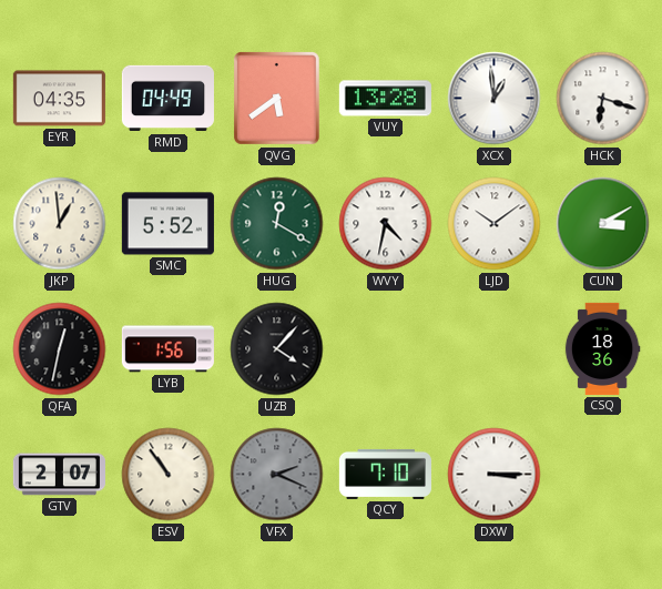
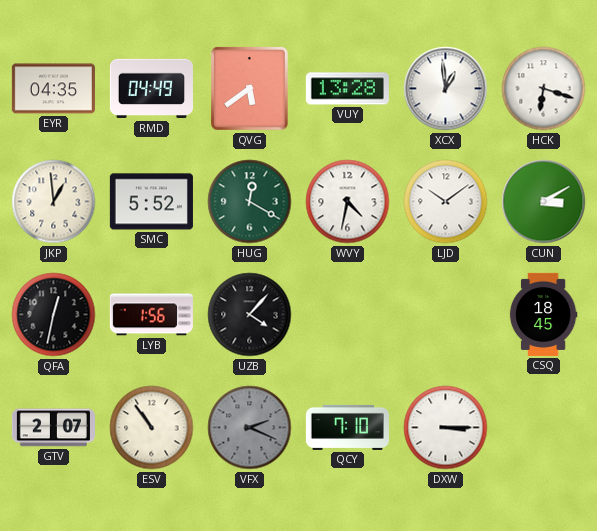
CSQ: 18:36 -> 18:45 (543, 314)
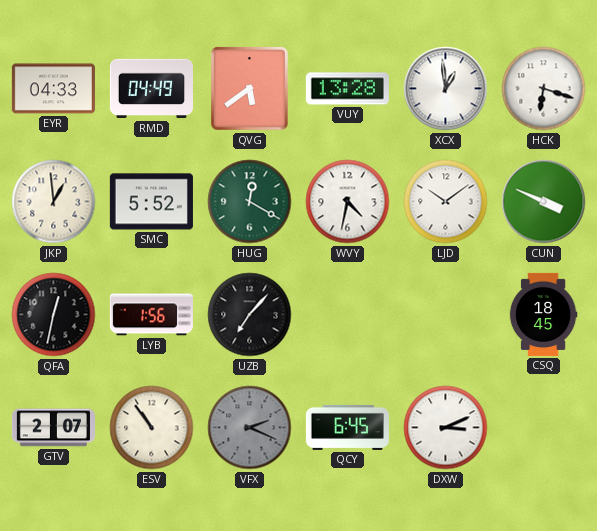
EYR: 04:35 -> 04:33 (53, 89)
CUN: 3:10 -> 3:49 (544, 202)
UZB: 4:07 -> 7:07 (250, 315)
QCY: 7:10 -> 6:45 (347, 427)
DXW: 3:15 -> 3:11 (446, 428)
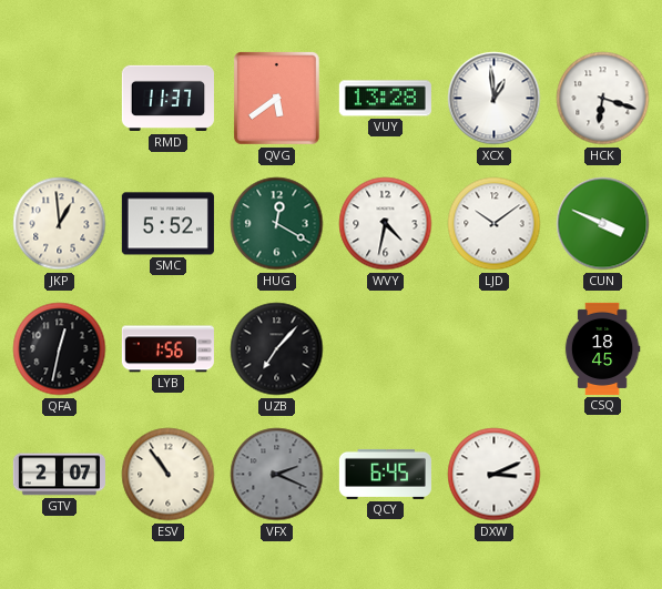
EYR: 04:33 -> none (53, 89)
RMD: 04:49 -> 11:37 (167, 99)
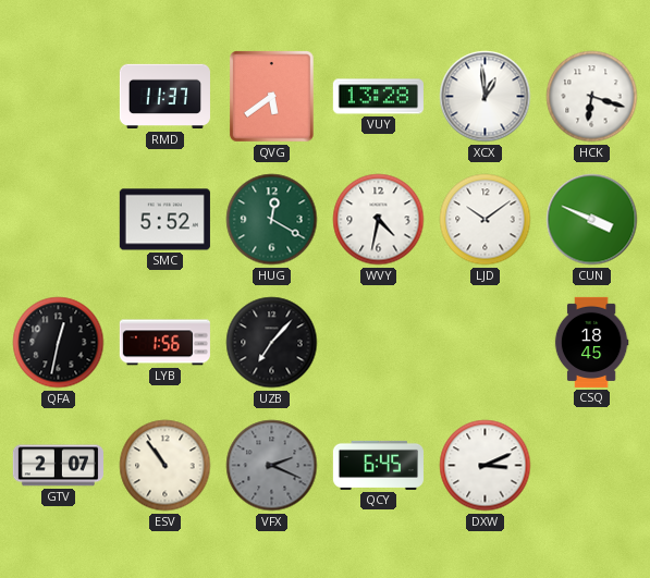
JKP: 12:59 -> none (60, 224)
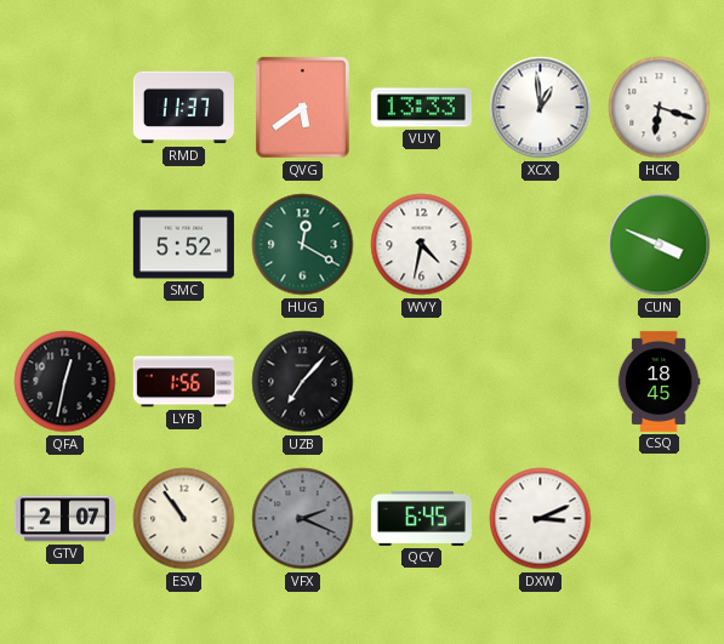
VUY: 13:28 -> 13:33 (421, 108)
LJD: 10:09 -> none (486, 220)
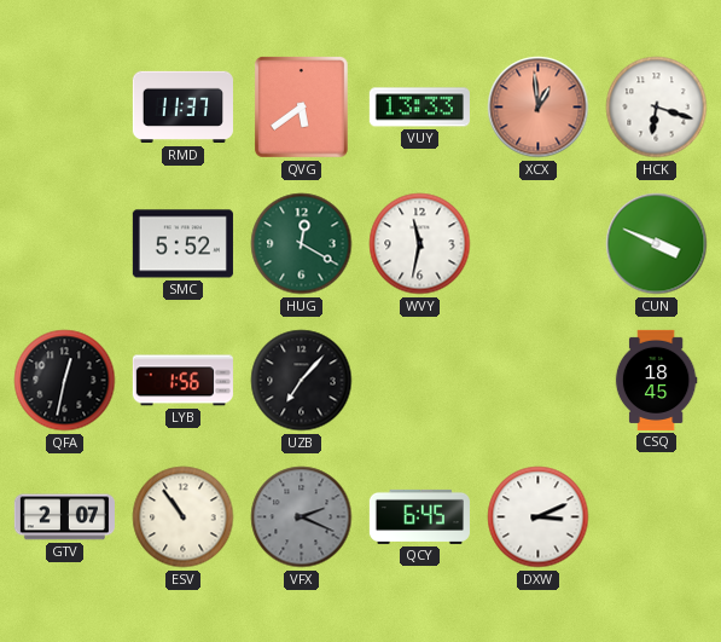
XCX dial: white -> salmon (539, 108)
WVY: 4:32 -> 11:32 (420, 244)
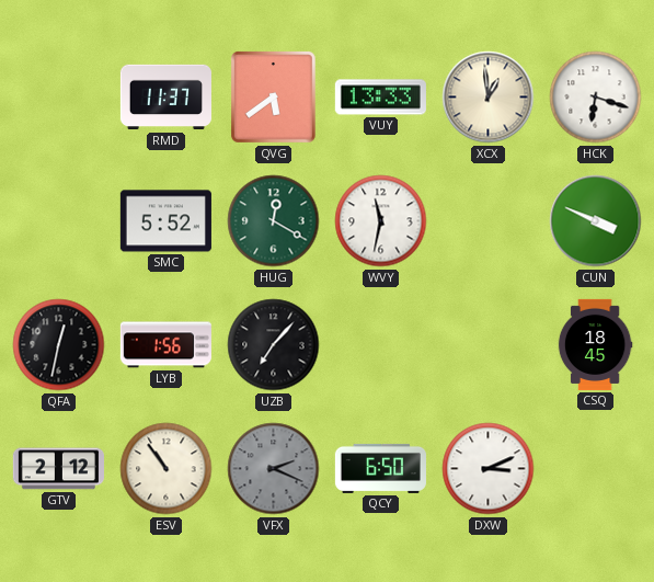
XCX dial: salmon -> cream (489, 98)
GTV: 2:07 -> 2:12 (58, 469)
QCY: 6:45 -> 6:50 (380, 468)
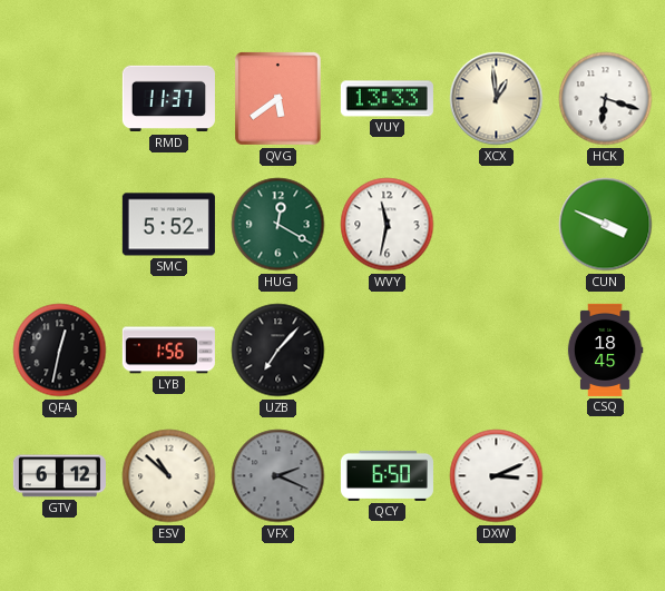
GTV: 2:12 -> 6:12 (59, 476)
ESV: 10:54 -> 10:52 (169, 476)
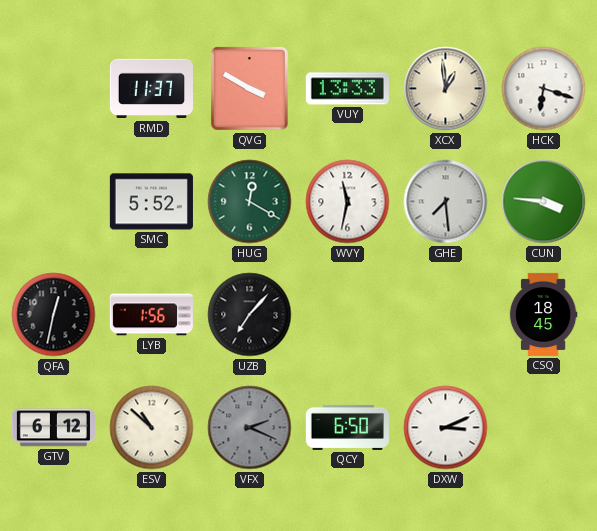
QVG: 5:39 -> 3:50 (250, 89)
GHE: none -> 7:29 (446, 202)
CUN: 3:49 -> 3:46 (544, 202)
